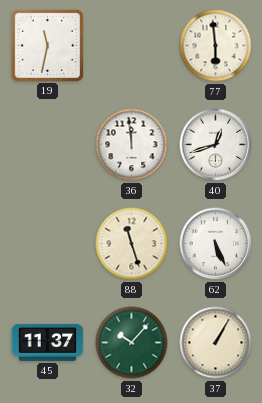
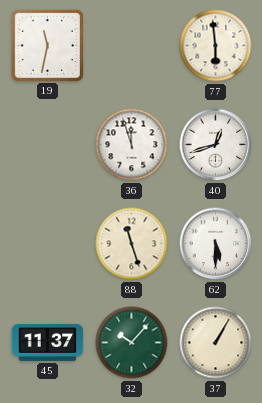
36: 11:59 -> 11:57 (132, 145)
62: 5:26 -> 5:30 (216, 244)
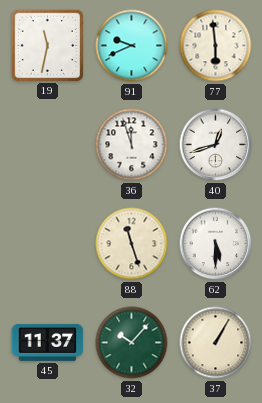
91: none -> 9:41 (132, 46)
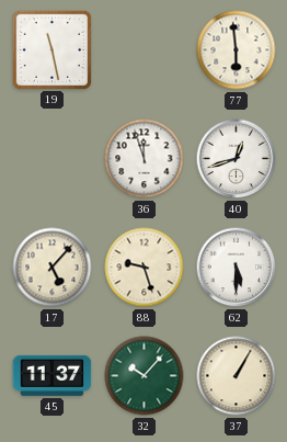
19: 11:32 -> 11:28 (51, 49)
91: 9:41 -> none (132, 46)
17: none -> 5:07 (53, 268)
88: 11:27 -> 9:27 (145, 268)
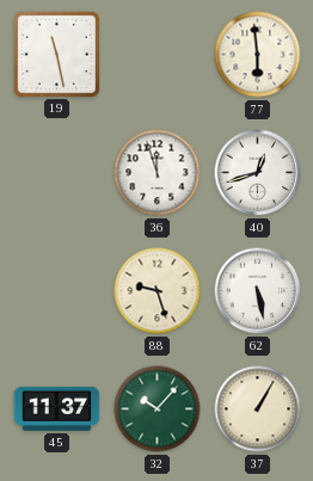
17: 5:07 -> none (53, 268)
62: 5:30 -> 5:28 (258, 291)
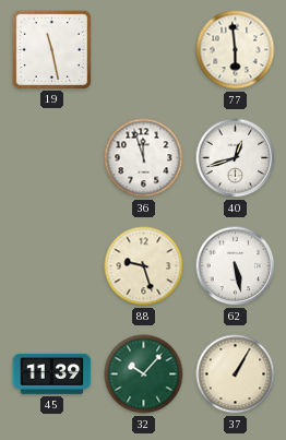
45: 11:37 -> 11:39 (52, 373)
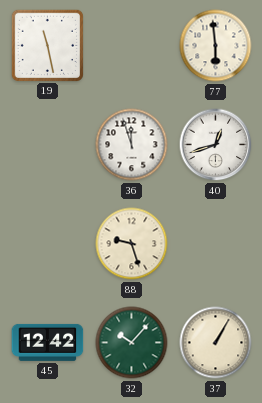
62: 5:28 -> none (236, 266)
45: 11:39 -> 12:42 (48, 342)
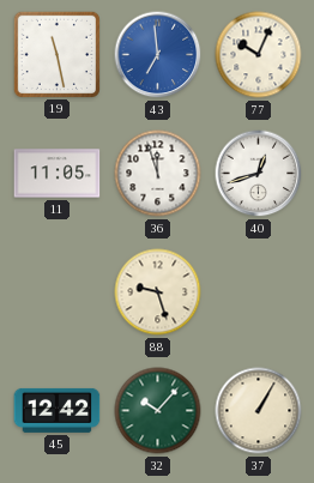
43: none -> 6:59 (158, 55)
77: 5:59 -> 10:04 (259, 55)
11: none -> 11:05 (58, 174)
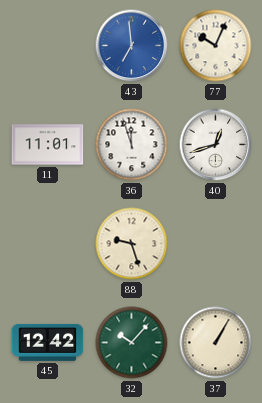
19: 11:28 -> none (56, 54)
11: 11:05 -> 11:01 (48, 145)
